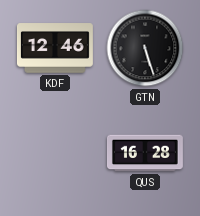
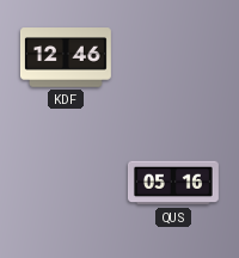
GTN: 5:27 -> none (145, 48)
QUS: 16:28 -> 05:16 (173, 183)
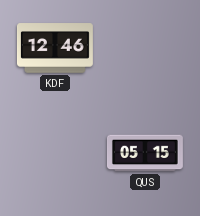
QUS: 05:16 -> 05:15 (145, 153)
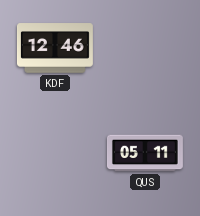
QUS: 05:15 -> 05:11 (145, 153)
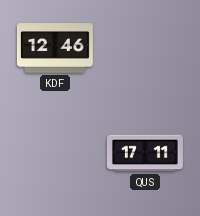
QUS: 05:11 -> 17:11 (145, 153)
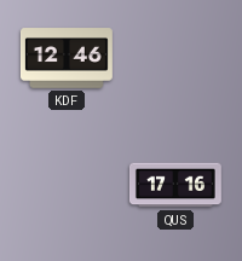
QUS: 17:11 -> 17:16 (175, 185)
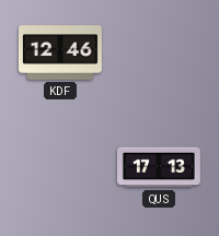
QUS: 17:16 -> 17:13 (159, 167)
